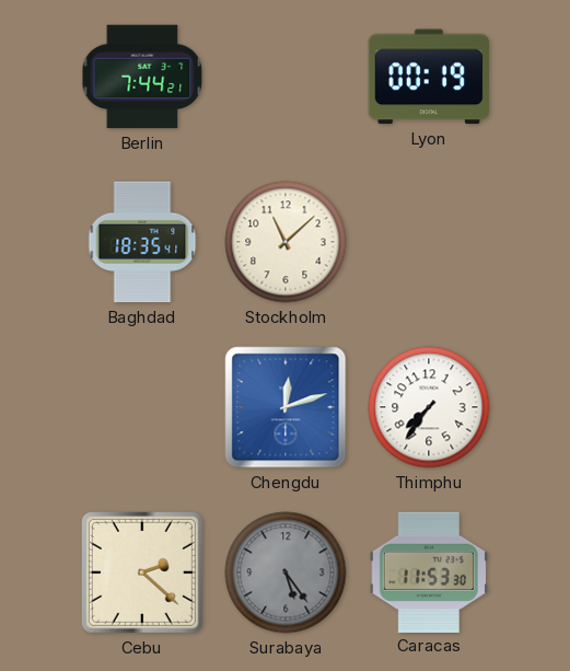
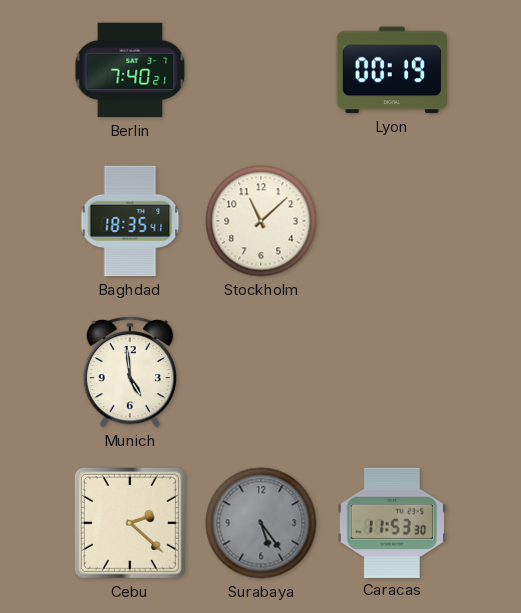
Berlin: 7:44 -> 7:40 (130, 70)
Munich: none -> 4:59 (130, 372)
Chengdu: 12:12 -> none (286, 407)
Thimphu: 7:36 -> none (429, 407)
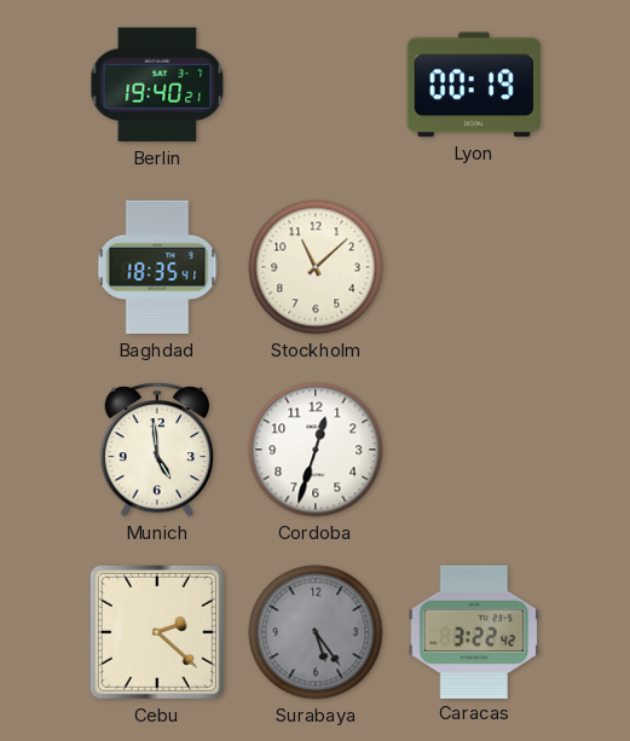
Berlin: 7:40 -> 19:40 (157, 85)
Cordoba: none -> 12:33 (316, 450)
Caracas: 11:53 -> 3:22 (474, 631)
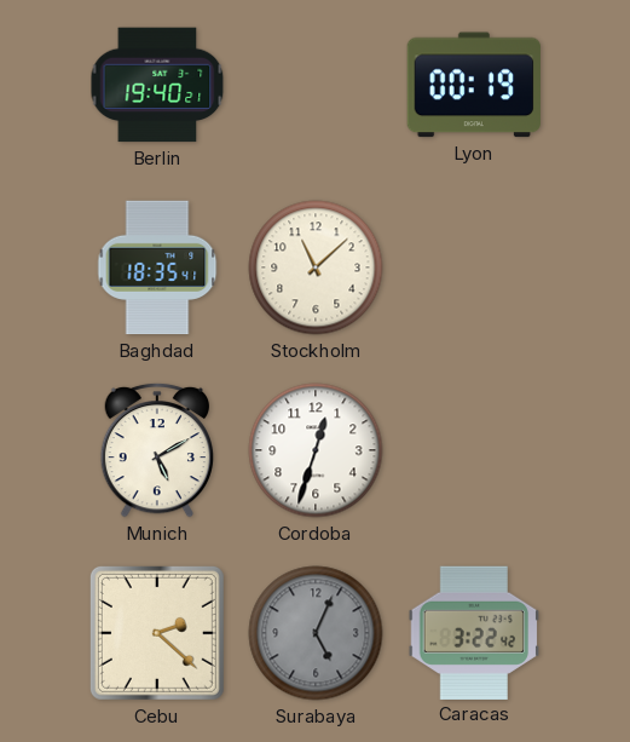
Munich: 4:59 -> 5:10 (157, 450)
Surabaya: 5:24 -> 5:04 (316, 633)
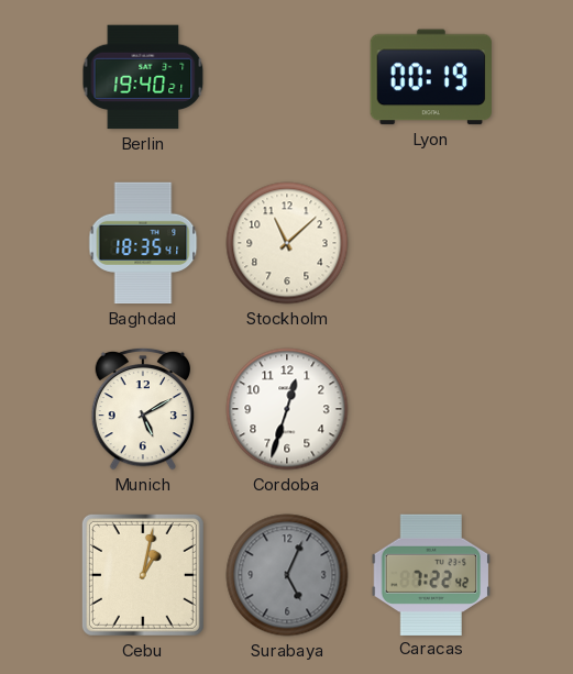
Cebu: 2:22 -> 1:02 (143, 575)
Caracas: 3:22 -> 7:22 (431, 574)
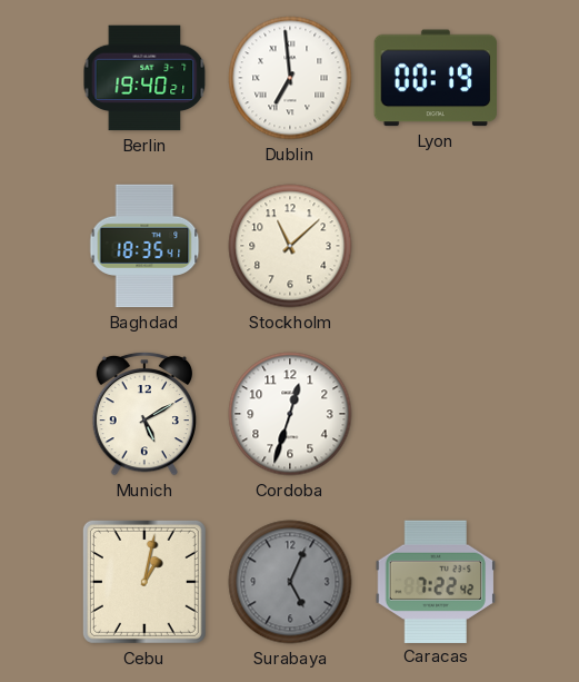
Dublin: none -> 6:59 (290, 78)
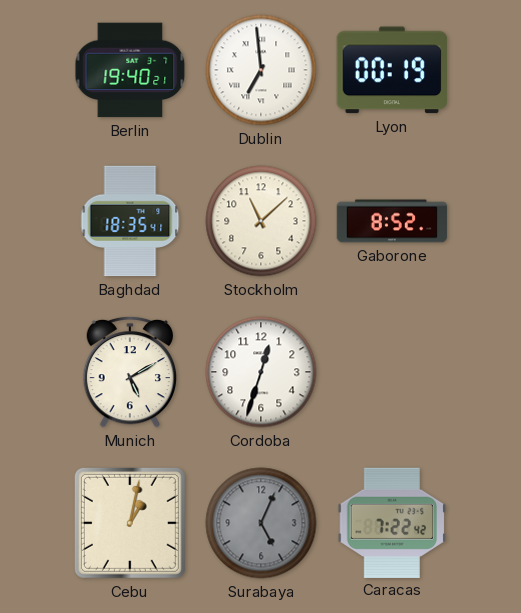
Gaborone: none -> 8:52 (392, 221)
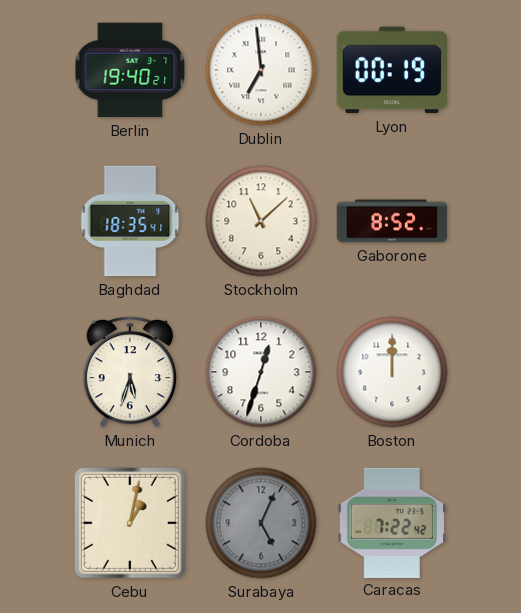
Munich: 5:10 -> 5:33 (130, 372)
Boston: none -> 12:00 (392, 372)
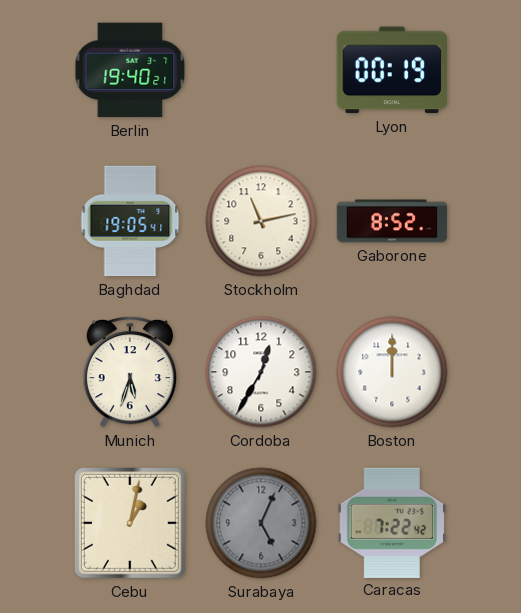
Dublin: 6:59 -> none (261, 70)
Baghdad: 18:35 -> 19:05 (130, 221)
Stockholm: 11:08 -> 11:13 (261, 221)
Cordoba: 12:33 -> 12:35 (261, 372)
